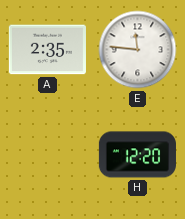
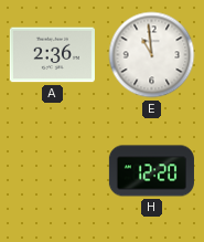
A: 2:35 -> 2:36 (52, 55)
E: 11:46 -> 10:59 (152, 55)
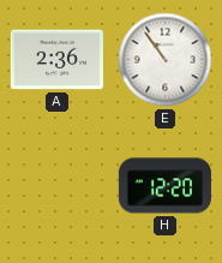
E: 10:59 -> 10:54 (166, 60)
